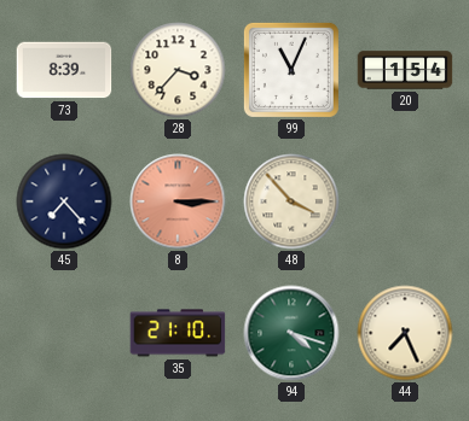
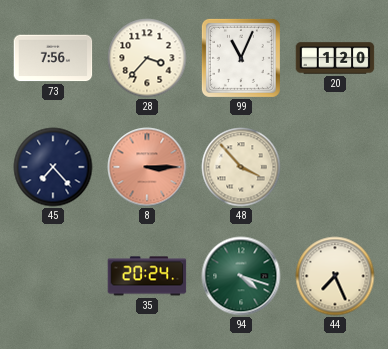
73: 8:39 -> 7:56 (53, 58)
20: 1:54 -> 1:20 (335, 58)
35: 21:10 -> 20:24 (147, 276)
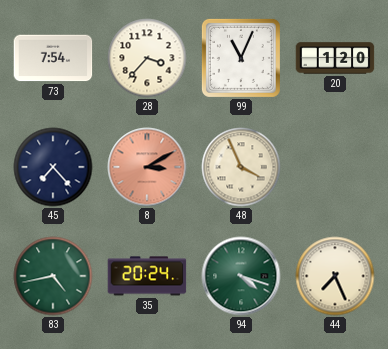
73: 7:56 -> 7:54 (53, 58)
8: 3:15 -> 3:10 (147, 167)
48: 3:53 -> 3:56 (241, 167)
83: none -> 4:43 (53, 276)
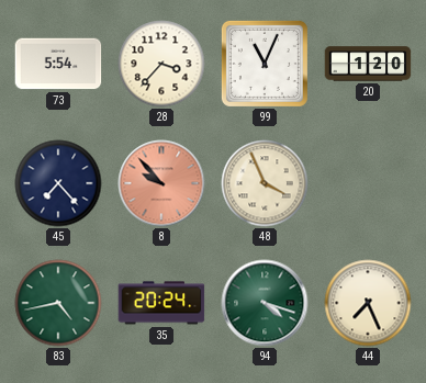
73: 7:54 -> 5:54 (58, 64)
8: 3:10 -> 9:53 (161, 183)
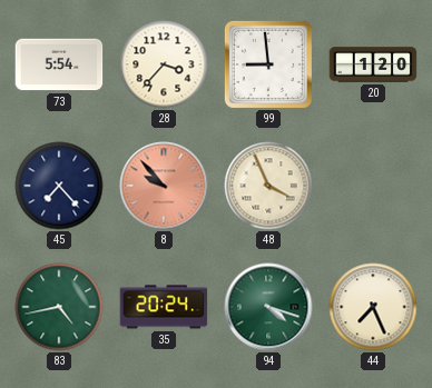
99: 11:04 -> 8:59 (268, 64)
